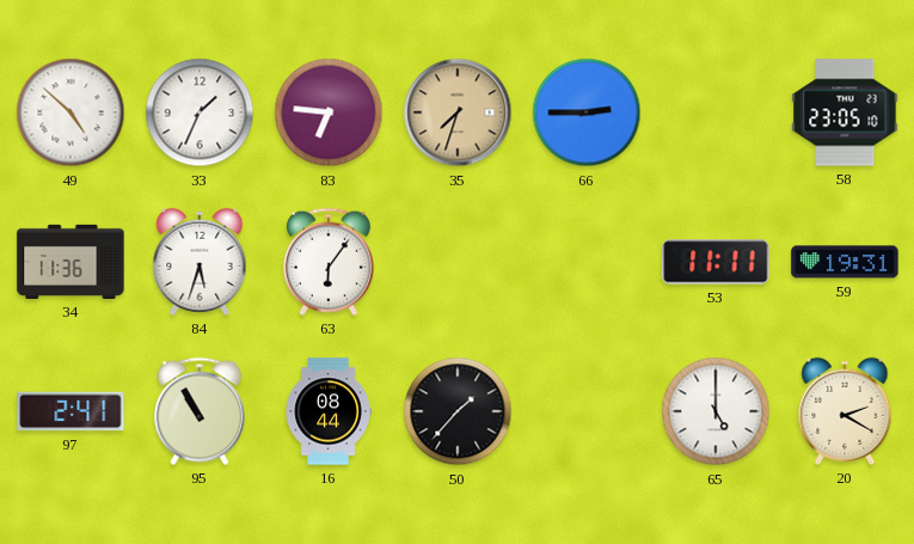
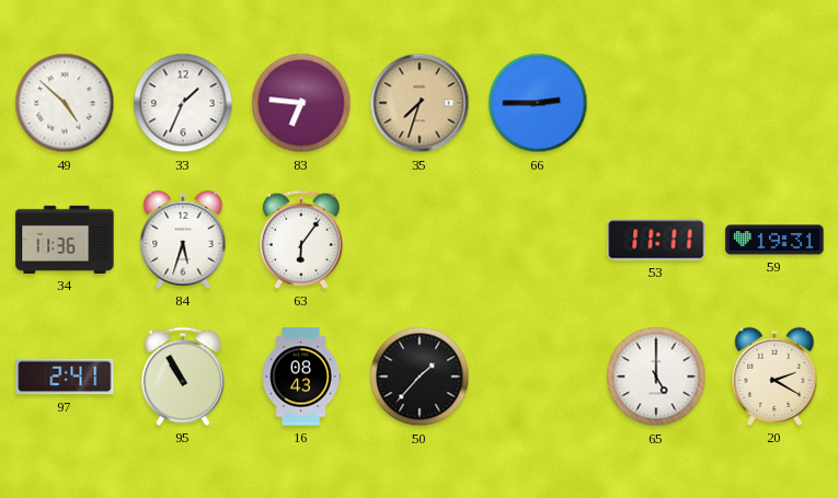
58: 23:05 -> none (845, 112)
16: 08:44 -> 08:43 (301, 377)
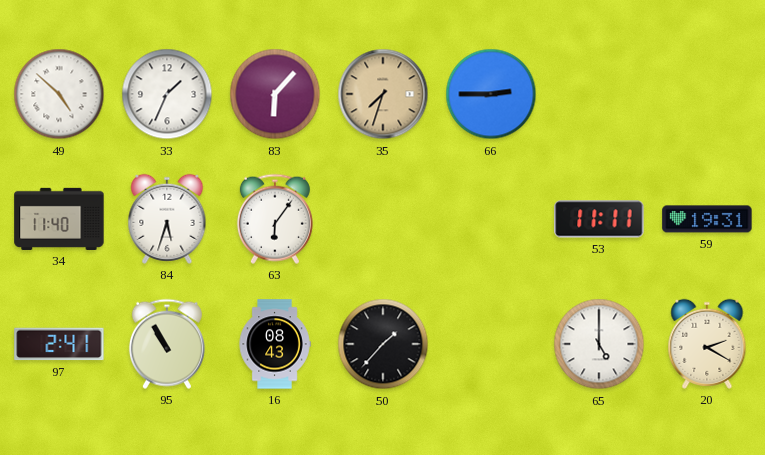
83: 6:46 -> 6:07 (275, 94)
34: 11:36 -> 11:40 (59, 219)
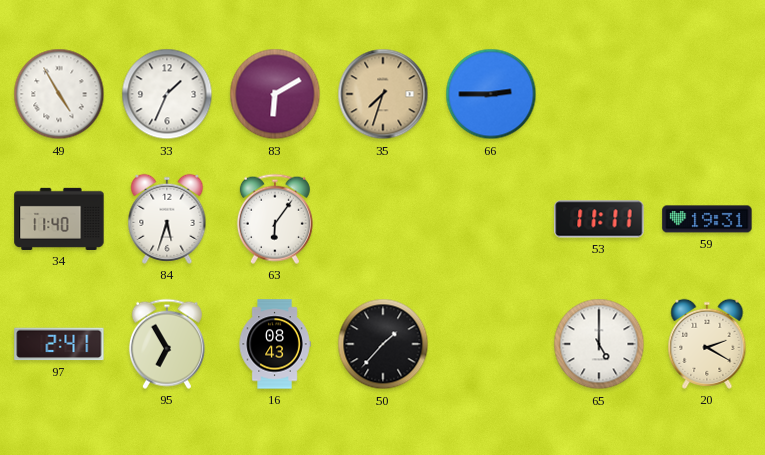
49: 4:52 -> 4:55 (59, 94)
83: 6:07 -> 6:10 (275, 94)
95: 10:55 -> 6:55 (167, 344)
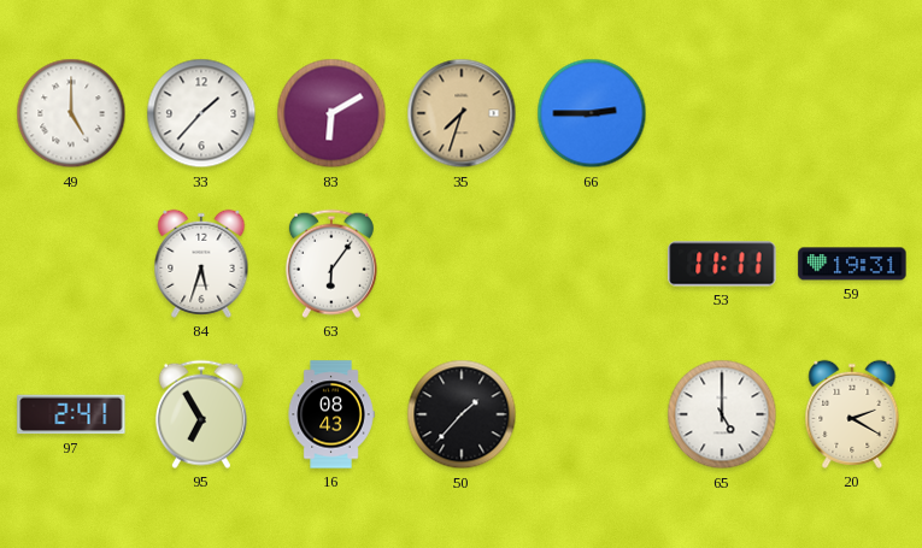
49: 4:55 -> 5:00 (71, 113)
33: 1:34 -> 1:37 (201, 113)
34: 11:40 -> none (59, 219)
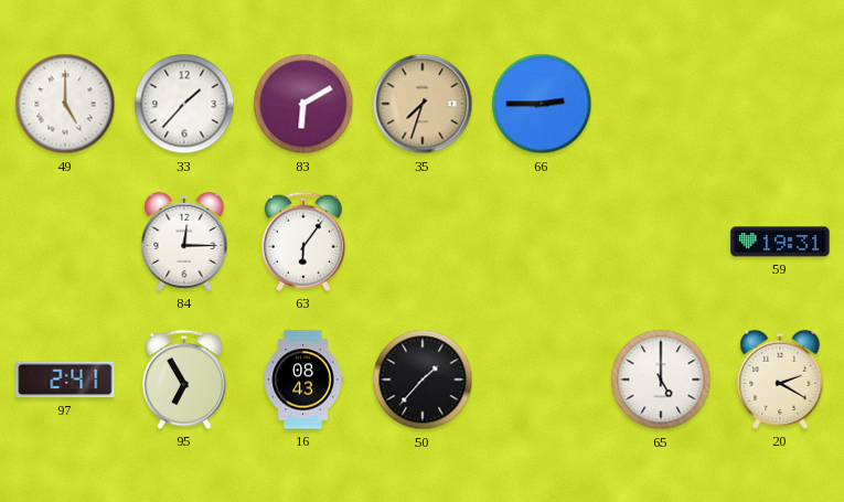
84: 5:33 -> 12:15 (184, 242)
53: 11:11 -> none (722, 264)
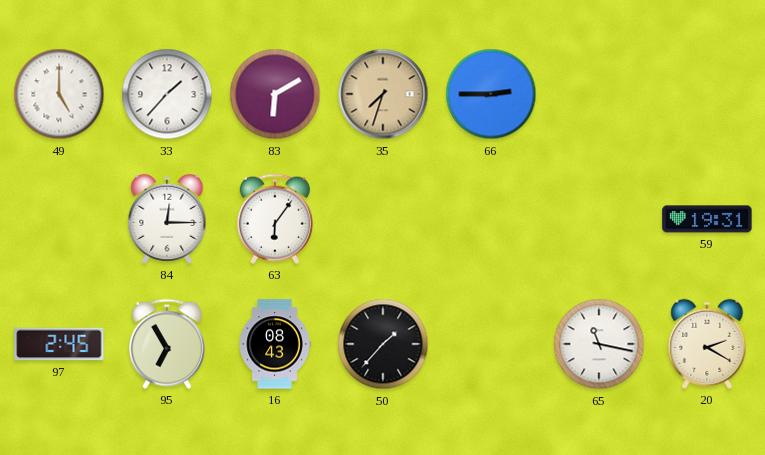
97: 2:41 -> 2:45 (59, 344)
65: 5:00 -> 11:17 (599, 344)
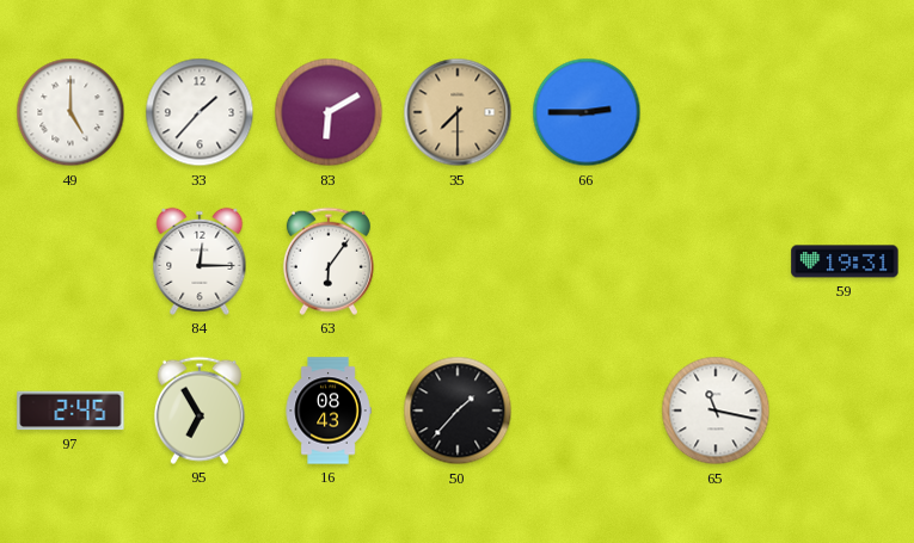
35: 7:33 -> 7:30 (458, 112)
20: 2:20 -> none (707, 344)
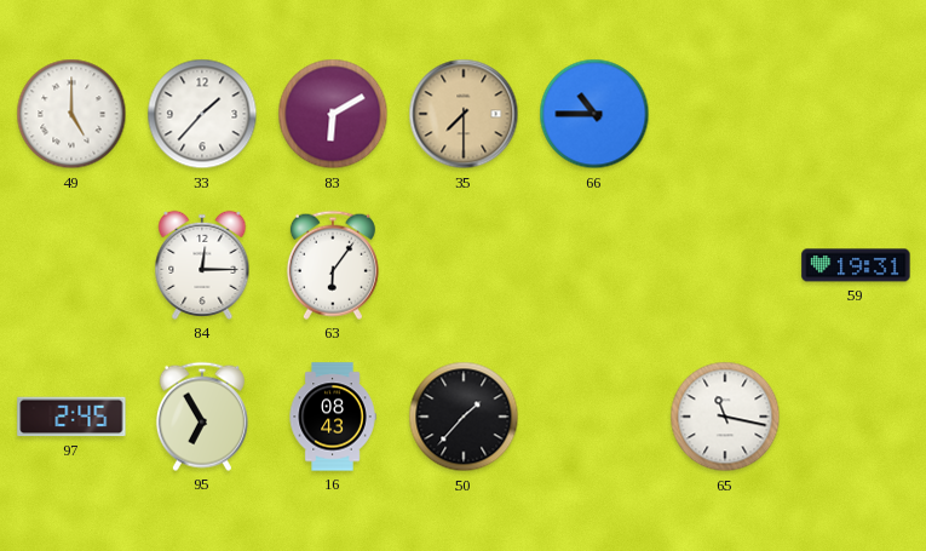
66: 2:45 -> 10:45 (594, 114)
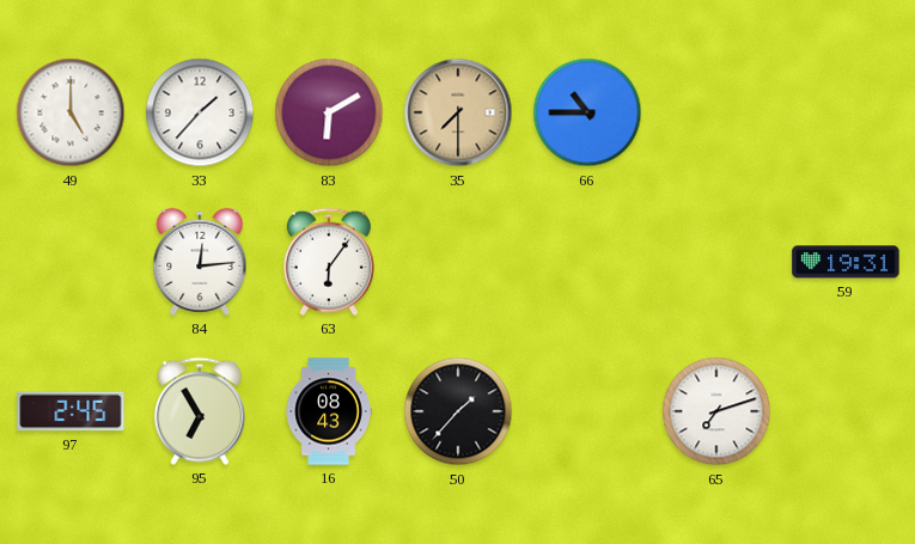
84: 12:15 -> 12:14 (200, 262)
65: 11:17 -> 7:12 (716, 411)
